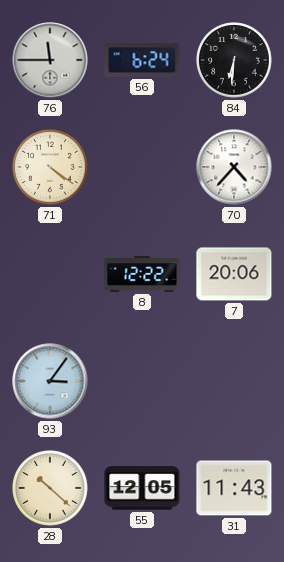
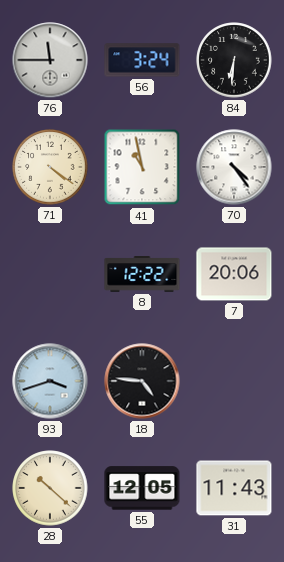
56: 6:24 -> 3:24 (142, 60)
41: none -> 10:58 (142, 167)
70: 4:37 -> 4:24 (234, 167)
93: 3:06 -> 3:42 (50, 381)
18: none -> 4:46 (142, 381)
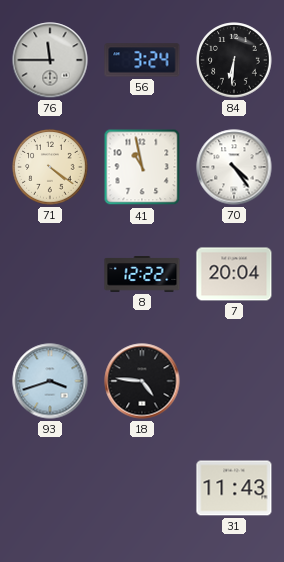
7: 20:06 -> 20:04 (234, 274)
28: 10:22 -> none (50, 488)
55: 12:05 -> none (142, 488)
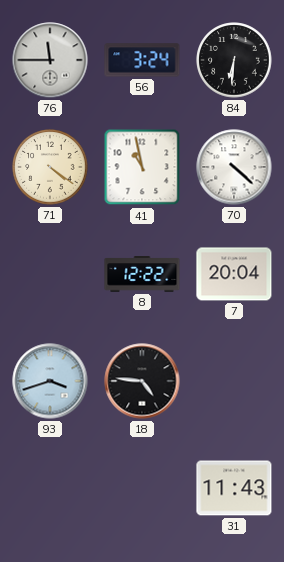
70: 4:24 -> 4:22 (234, 167)
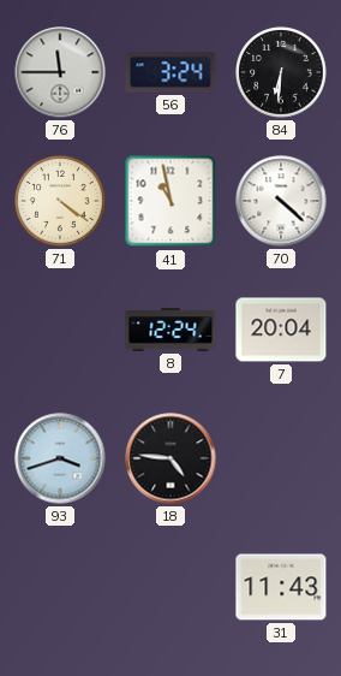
8: 12:22 -> 12:24 (170, 330)
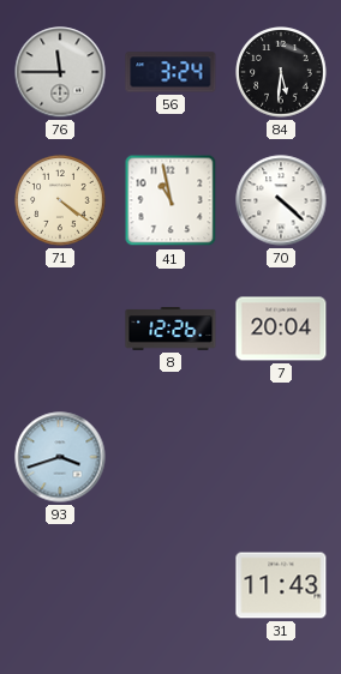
84: 6:31 -> 5:31 (281, 72)
8: 12:24 -> 12:26 (170, 329)
18: 4:46 -> none (170, 458)
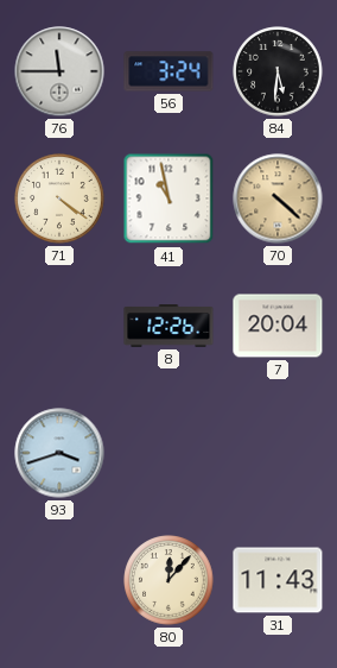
70 dial: white -> champagne (278, 198)
80: none -> 12:07 (168, 580)
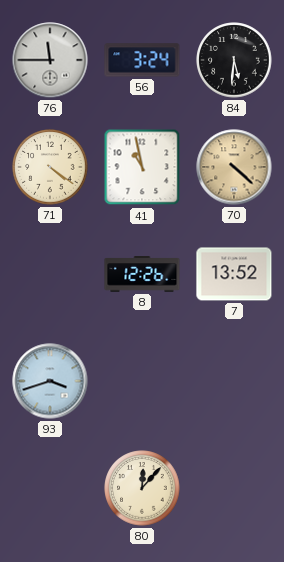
7: 20:04 -> 13:52 (234, 274)
31: 11:43 -> none (278, 580)
